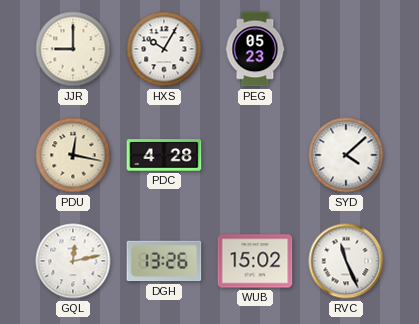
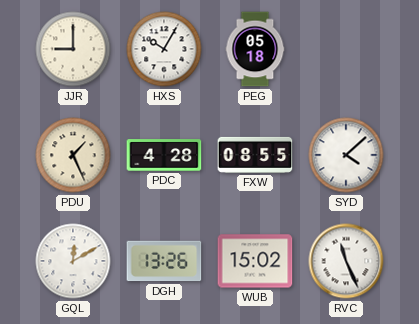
PEG: 05:23 -> 05:18 (255, 49)
PDU: 12:17 -> 1:26 (73, 155)
FXW: none -> 08:55 (255, 155)
GQL: 12:13 -> 12:10 (73, 261)
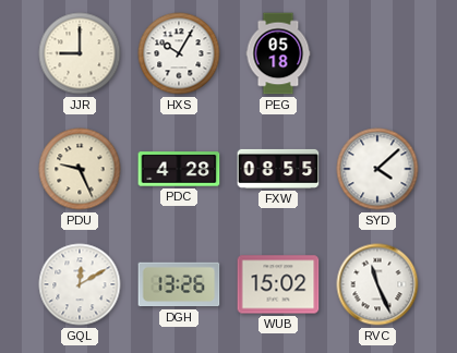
PDU: 1:26 -> 9:26 (80, 169)
